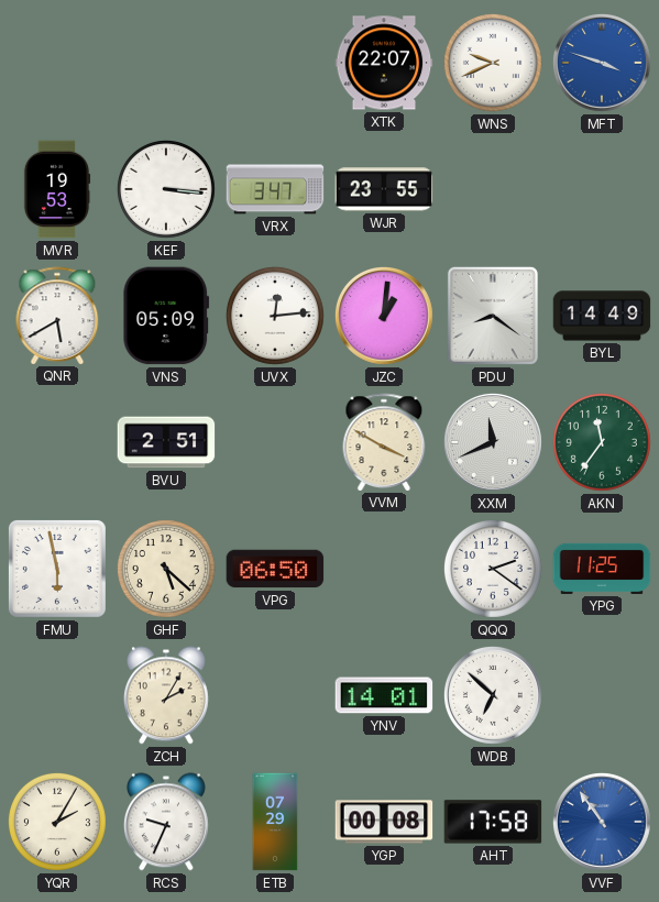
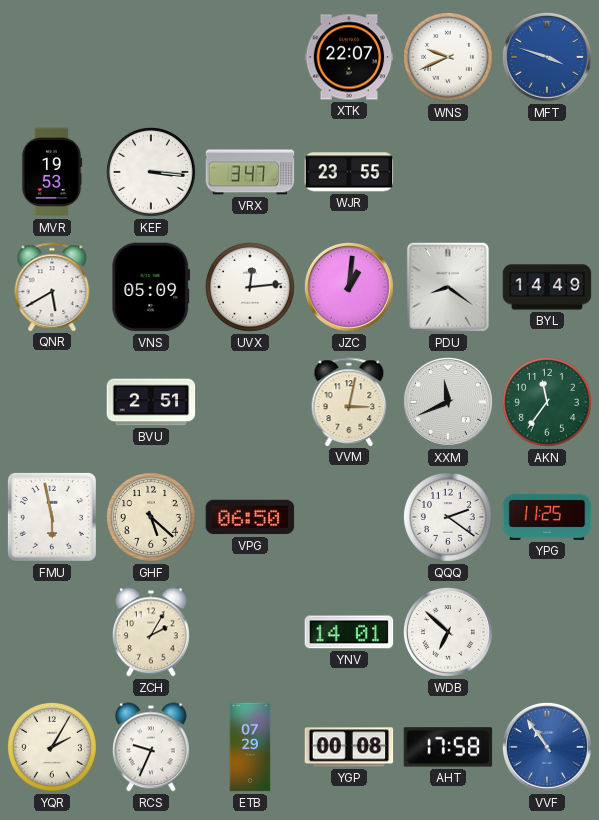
VVM: 3:50 -> 3:02 (349, 402)
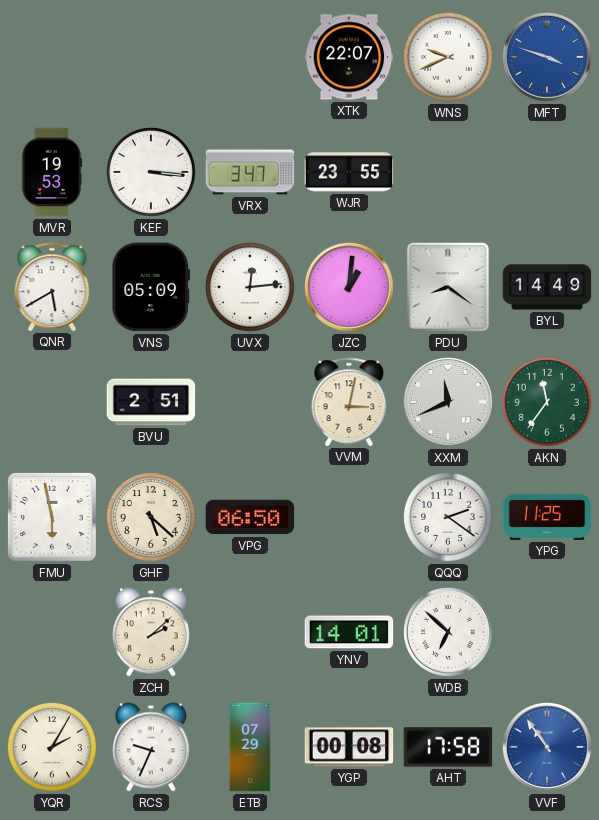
ZCH: 2:05 -> 2:08 (151, 632)
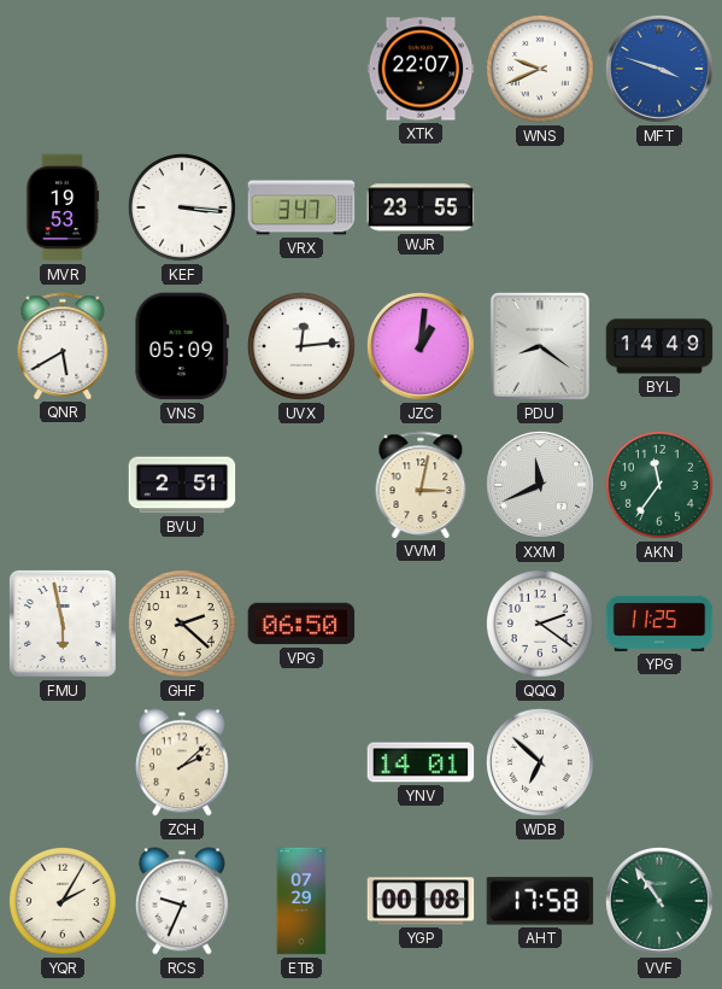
GHF: 5:22 -> 2:22 (182, 624)
VVF dial: blue -> green (659, 901)
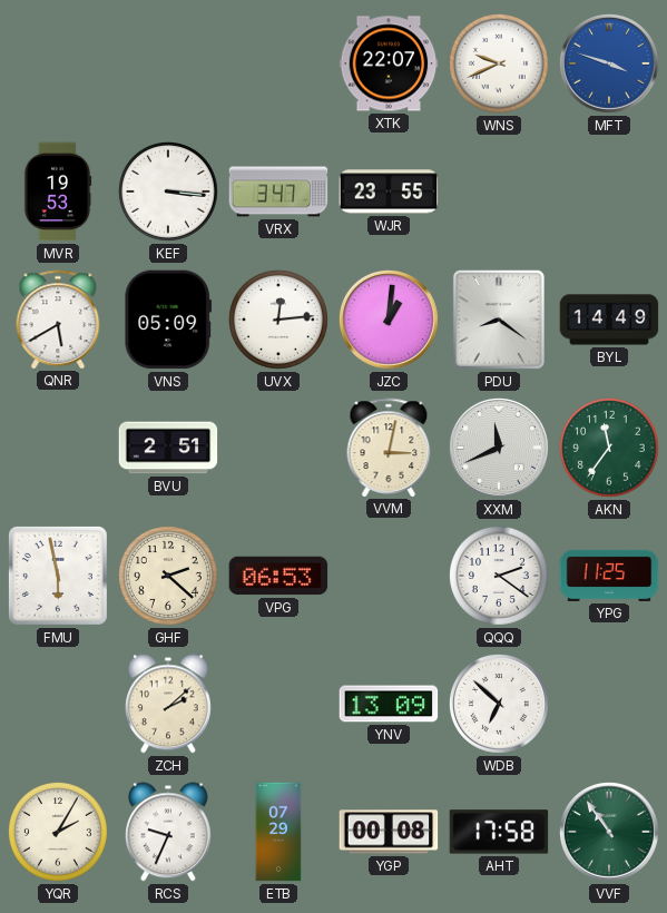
VPG: 06:50 -> 06:53 (278, 576)
YNV: 14:01 -> 13:09 (389, 704)
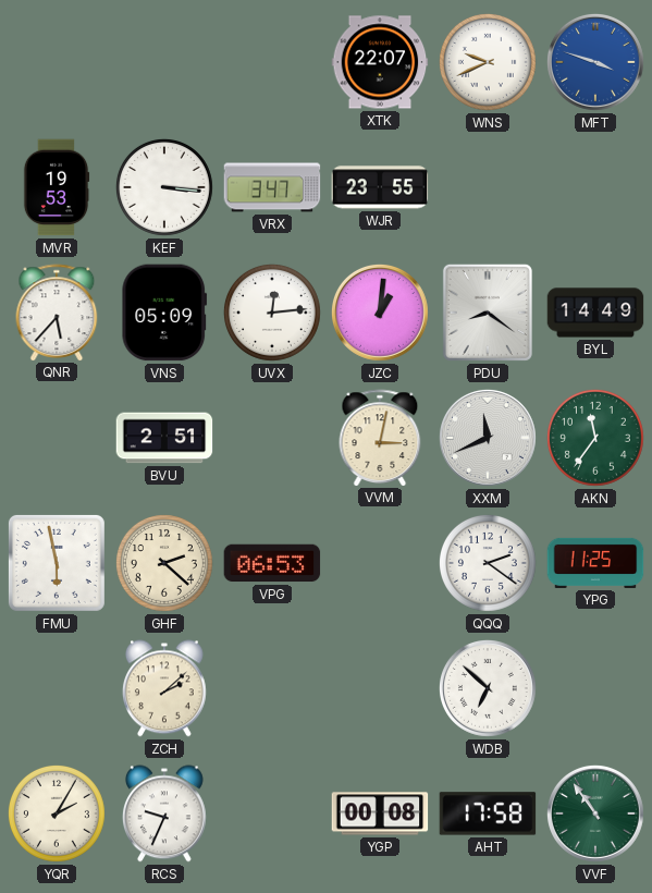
QNR: 5:40 -> 5:37 (57, 313)
YNV: 13:09 -> none (389, 704)
ETB: 07:29 -> none (278, 832)
